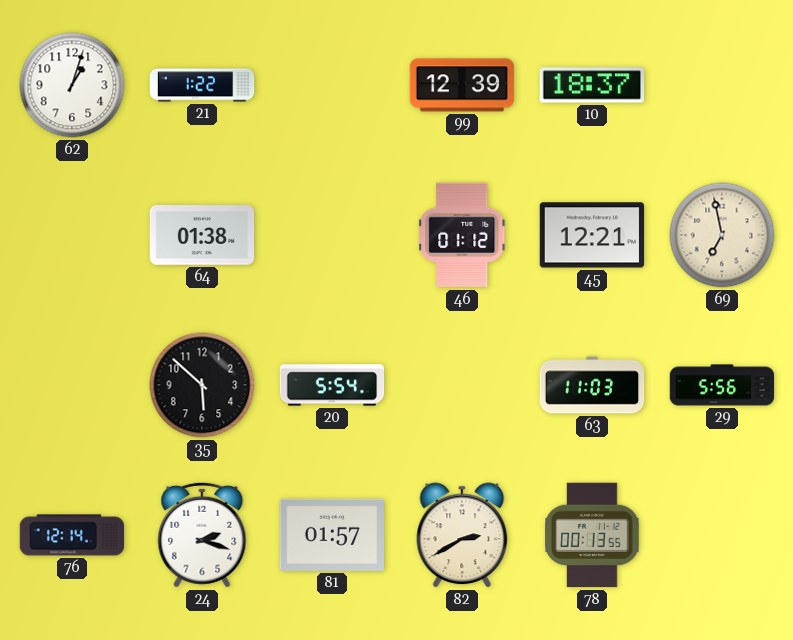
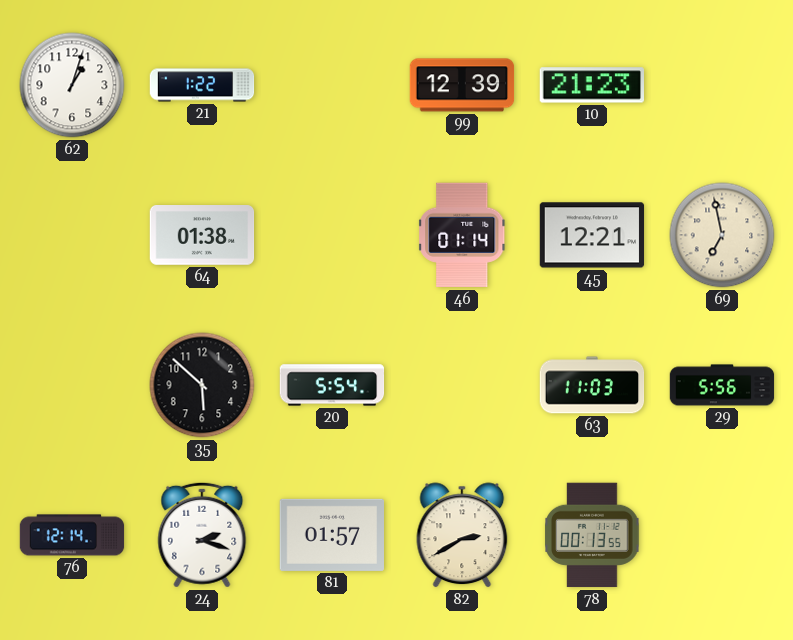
10: 18:37 -> 21:23 (591, 85)
46: 01:12 -> 01:14 (462, 235)
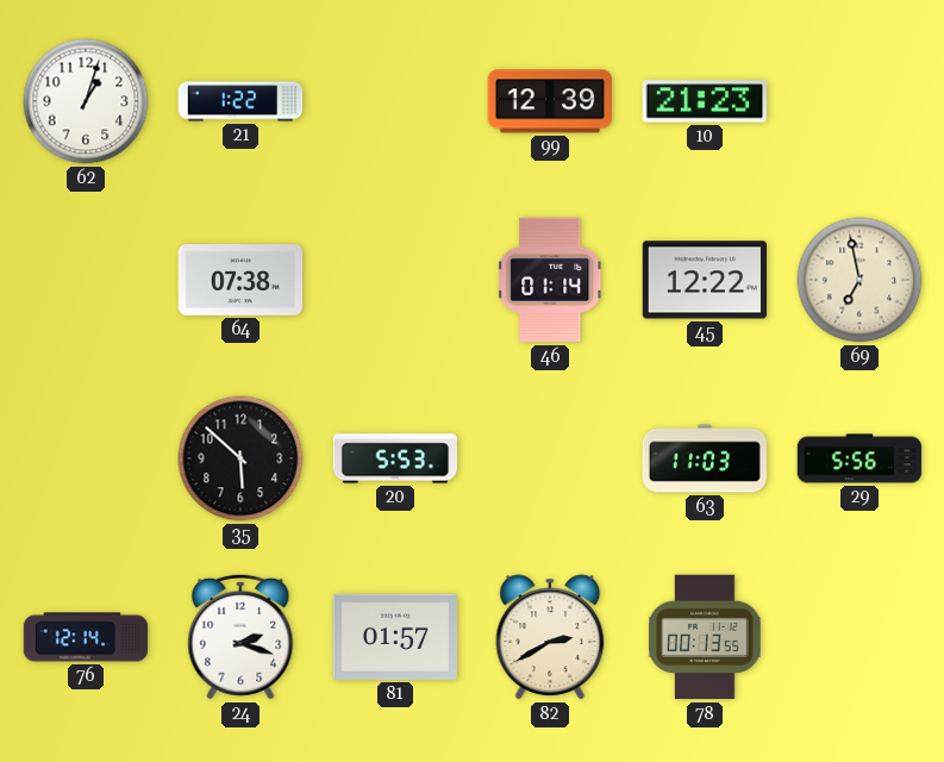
64: 01:38 -> 07:38 (240, 281)
45: 12:21 -> 12:22 (705, 280)
20: 5:54 -> 5:53 (395, 458)
